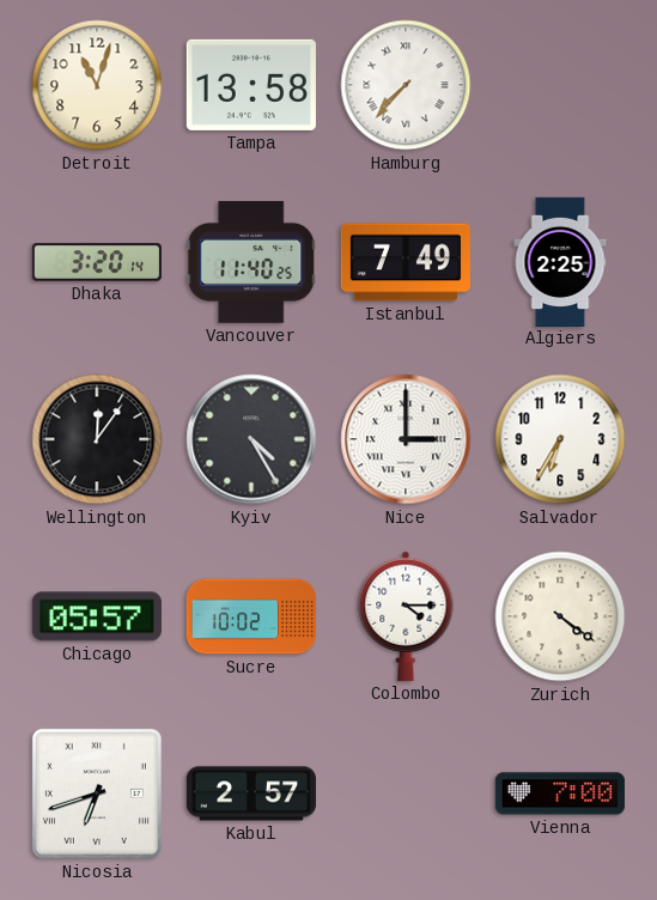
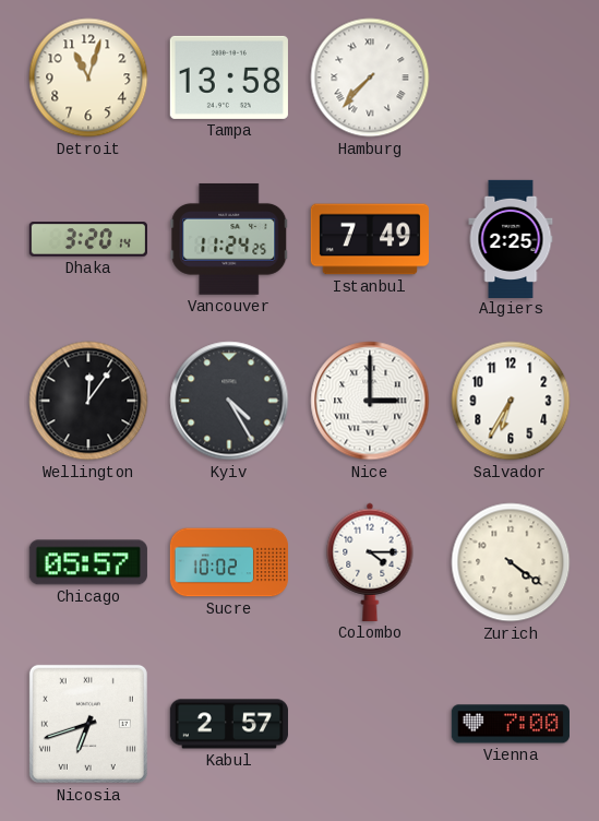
Vancouver: 11:40 -> 11:24 (229, 239)
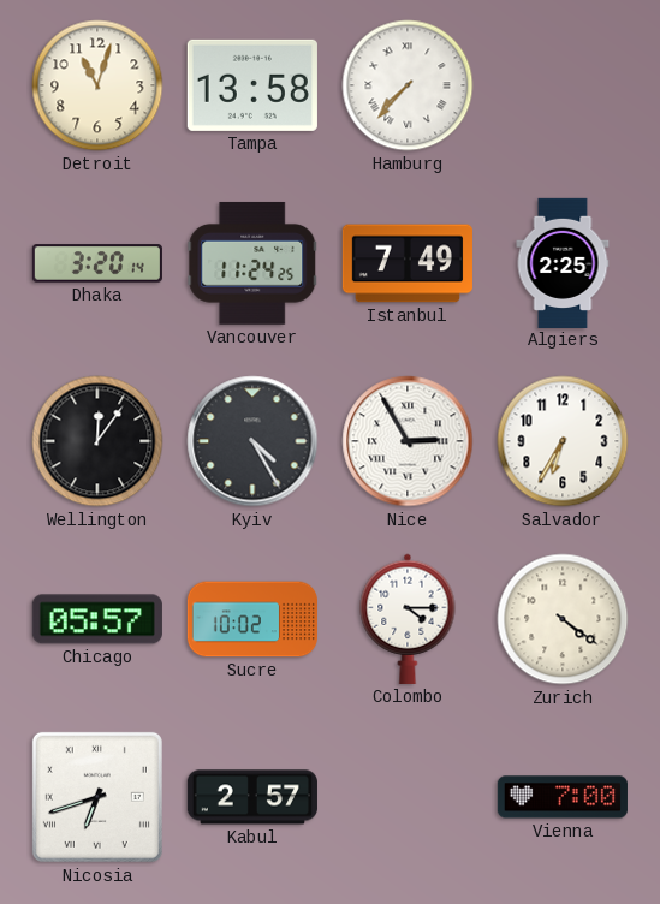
Nice: 3:00 -> 2:55 (408, 441)
